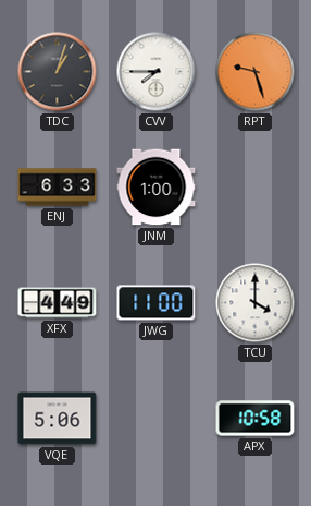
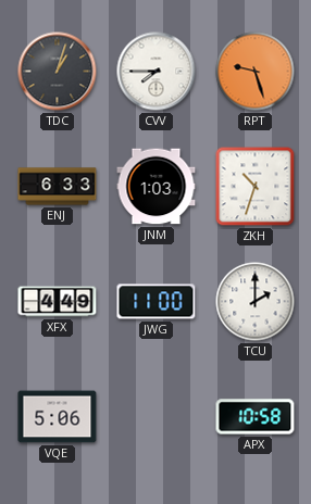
JNM: 1:00 -> 1:03 (157, 187)
ZKH: none -> 10:33 (256, 187)
TCU: 4:00 -> 2:00 (256, 302)
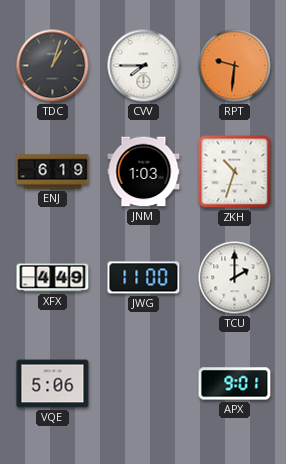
RPT: 9:27 -> 9:31 (235, 66)
ENJ: 6:33 -> 6:19 (53, 172)
APX: 10:58 -> 9:01 (235, 384)
